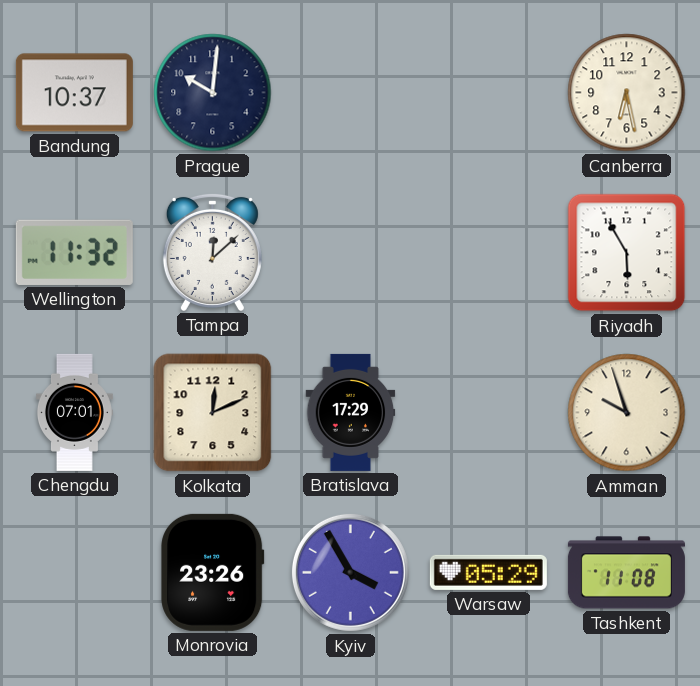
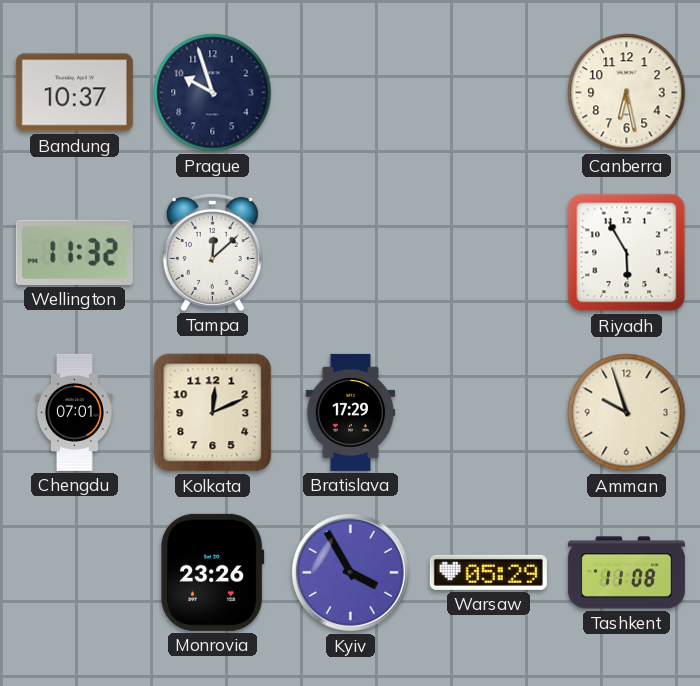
Prague: 10:01 -> 9:57 (213, 93)
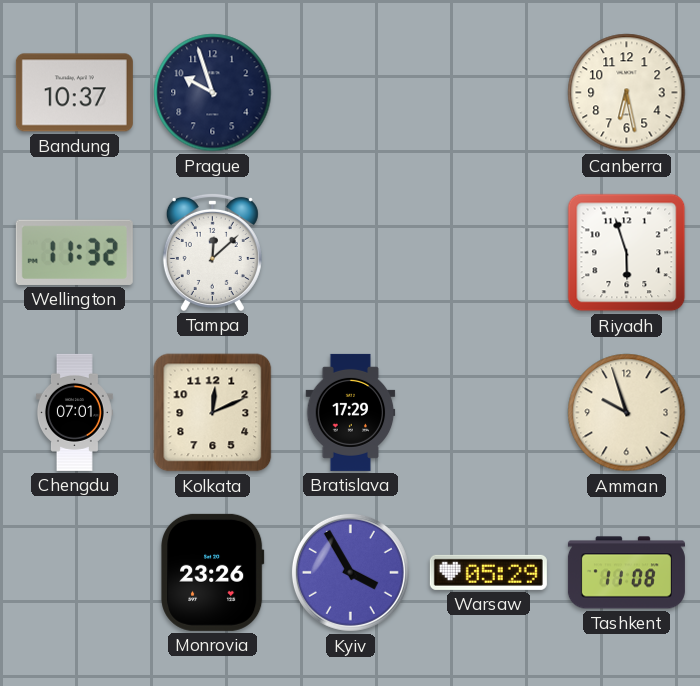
Riyadh: 5:55 -> 5:57 (627, 253)
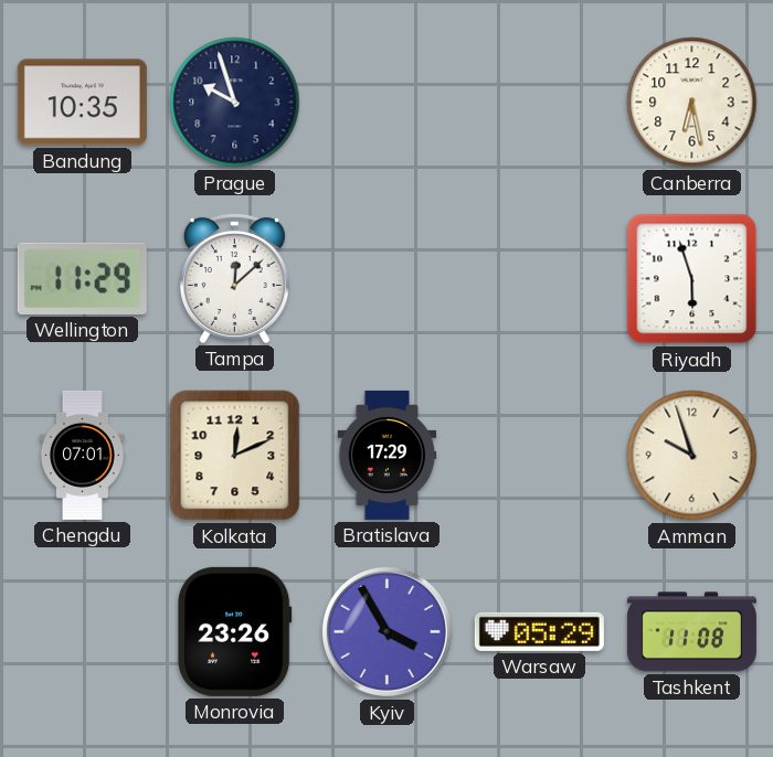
Bandung: 10:37 -> 10:35 (82, 103)
Wellington: 11:32 -> 11:29 (82, 278)
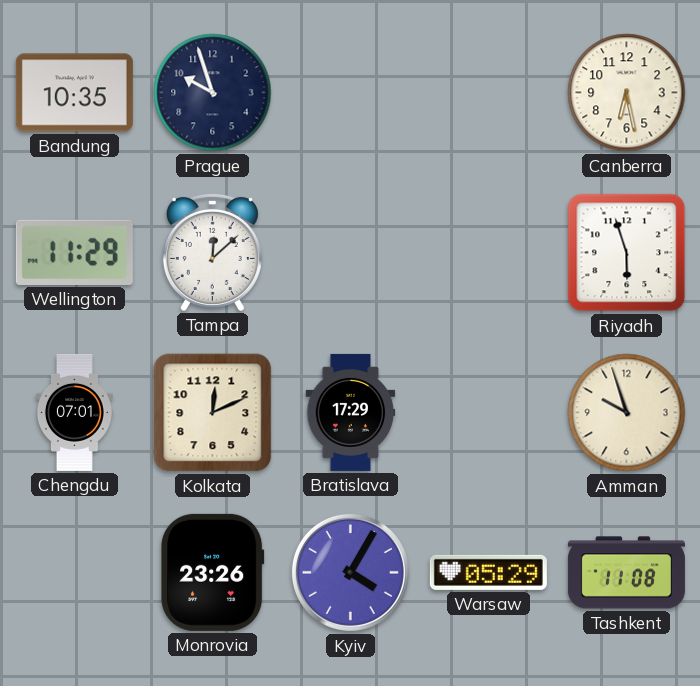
Kyiv: 3:55 -> 4:05 (350, 572)
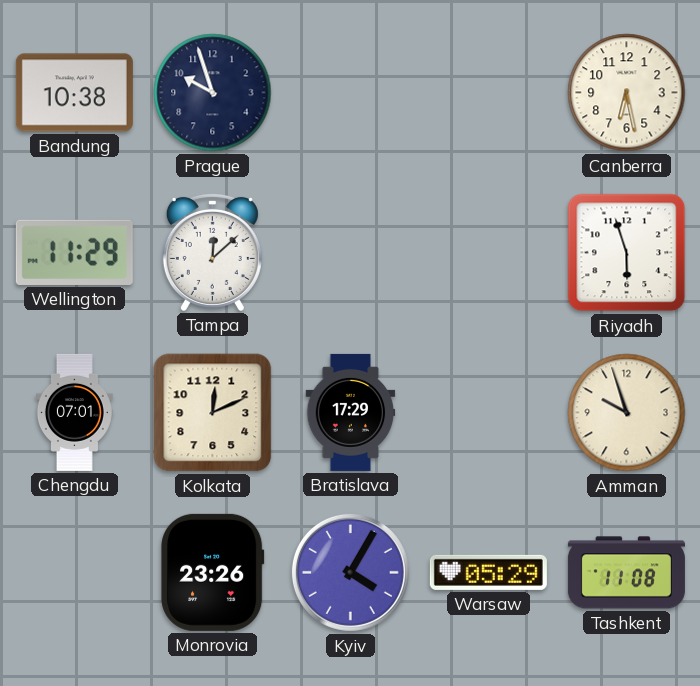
Bandung: 10:35 -> 10:38 (74, 93)
